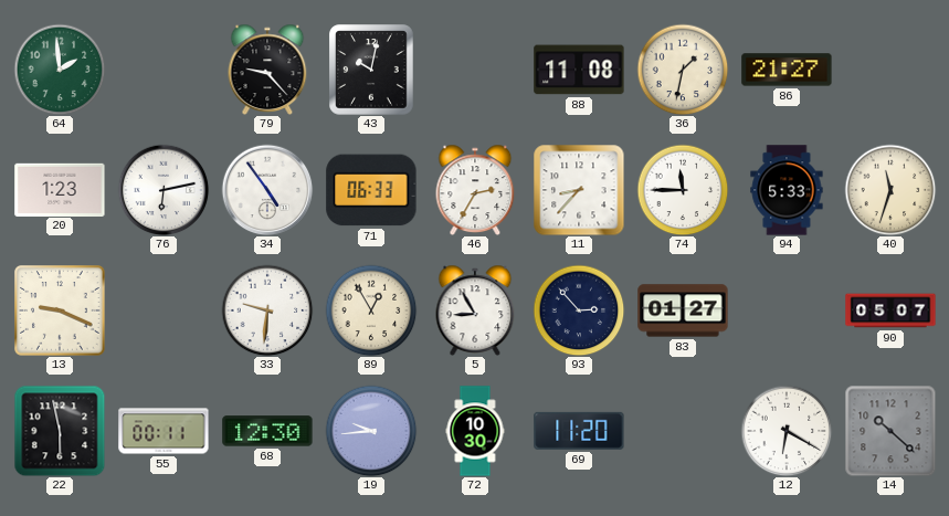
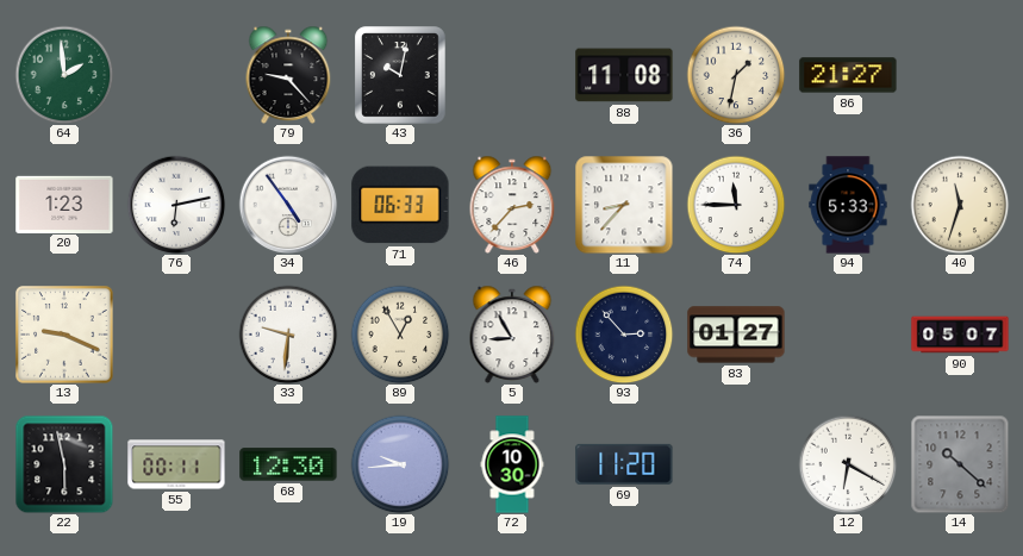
46: 2:35 -> 2:37 (512, 204)
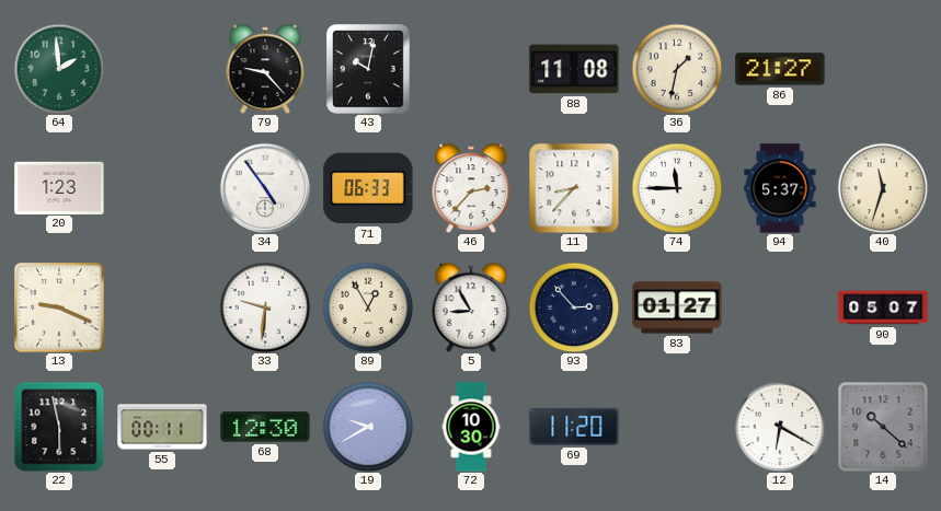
76: 6:13 -> none (176, 205)
94: 5:33 -> 5:37 (780, 188)
19: 9:44 -> 9:40 (368, 427)
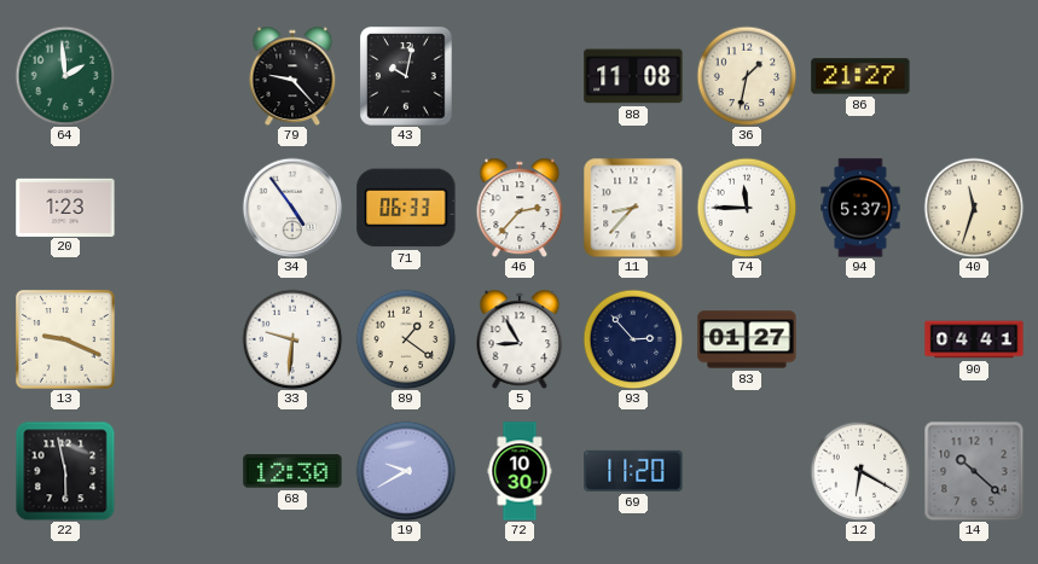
89: 12:55 -> 1:21 (406, 339)
90: 05:07 -> 04:41 (974, 339)
55: 00:11 -> none (162, 427)
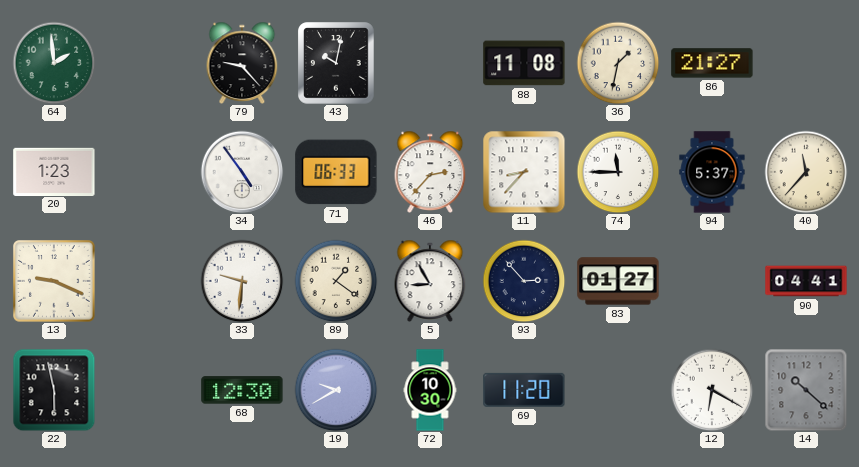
40: 11:33 -> 11:37 (806, 172)
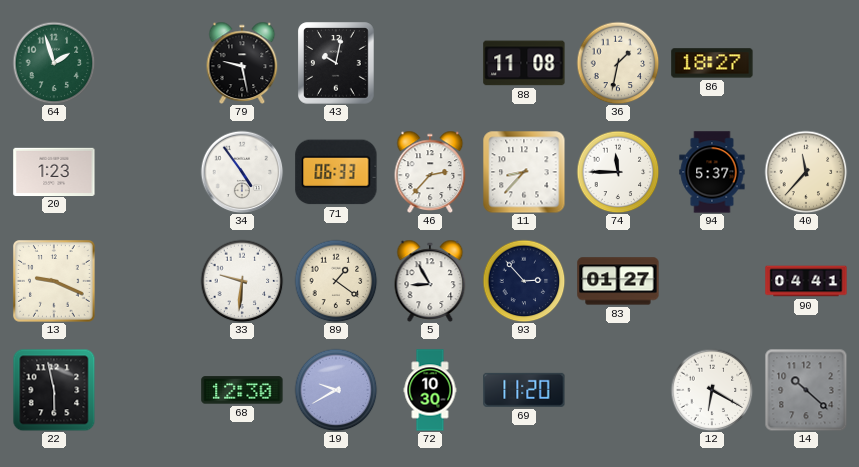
64: 1:59 -> 1:57 (54, 63)
79: 9:23 -> 9:28 (242, 62)
86: 21:27 -> 18:27 (712, 63)
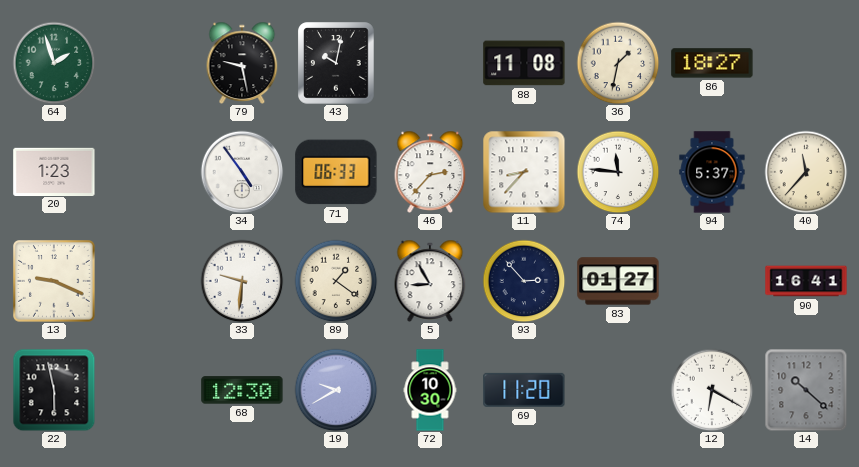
74: 11:45 -> 11:46 (618, 172)
90: 04:41 -> 16:41 (806, 281)
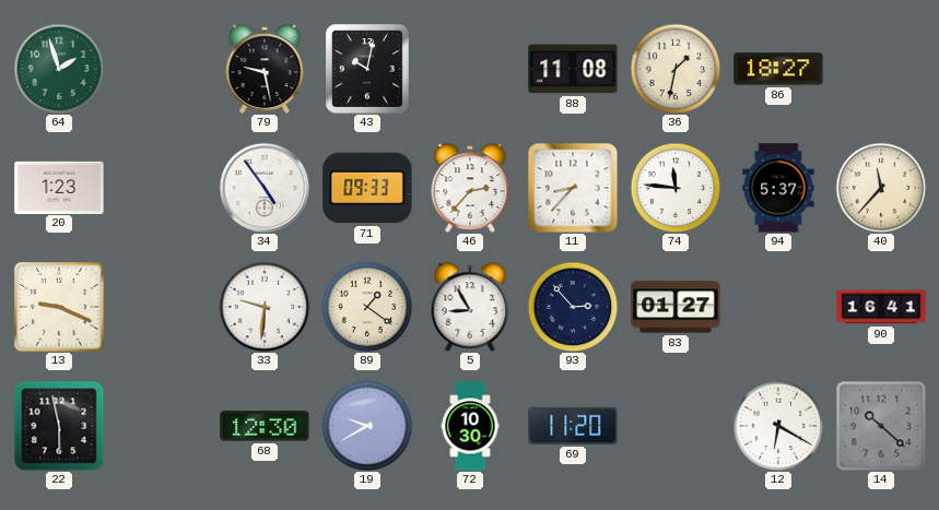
71: 06:33 -> 09:33 (367, 188)
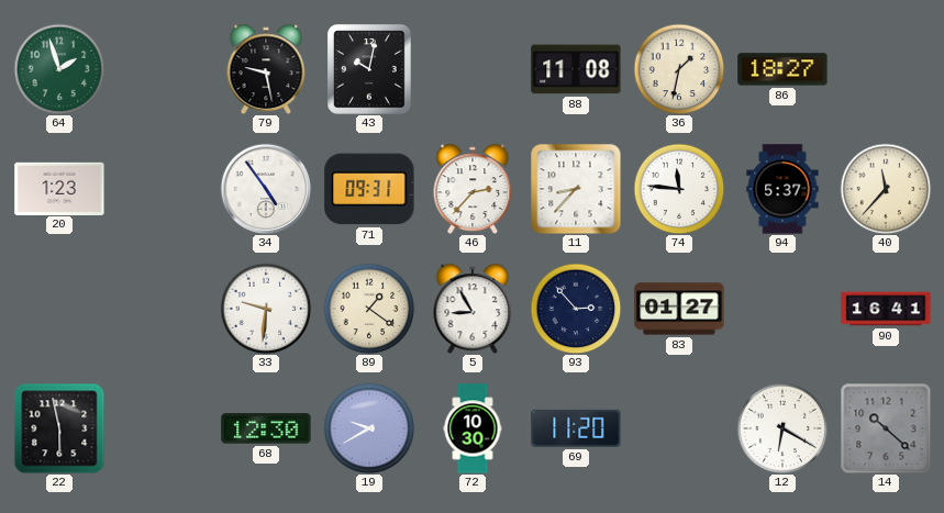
71: 09:33 -> 09:31 (369, 189)
13: 9:19 -> none (60, 308)
